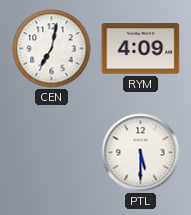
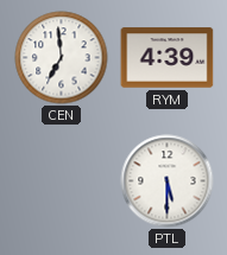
CEN: 7:02 -> 6:59 (62, 58)
RYM: 4:09 -> 4:39 (168, 58)
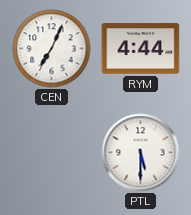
CEN: 6:59 -> 7:04 (52, 49)
RYM: 4:39 -> 4:44 (141, 49)
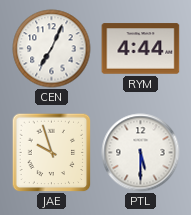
JAE: none -> 9:57 (51, 152)
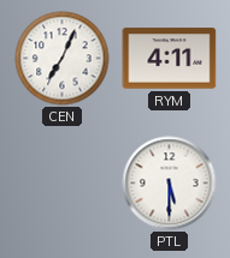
RYM: 4:44 -> 4:11 (170, 59)
JAE: 9:57 -> none (51, 152)
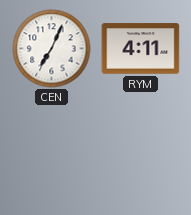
PTL: 5:30 -> none (170, 184)
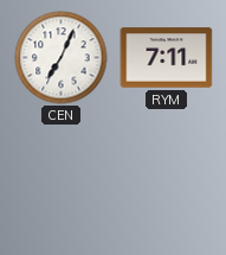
RYM: 4:11 -> 7:11 (167, 58)
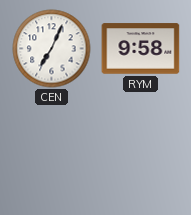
RYM: 7:11 -> 9:58 (141, 49)
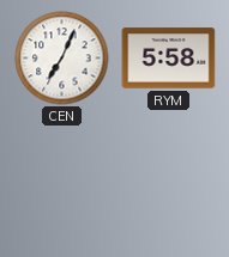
RYM: 9:58 -> 5:58 (169, 59)
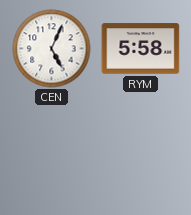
CEN: 7:04 -> 5:04 (52, 49)
